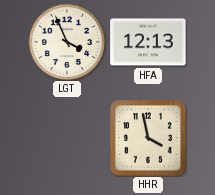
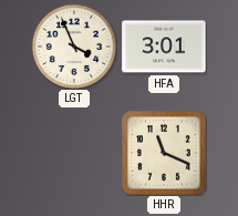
HFA: 12:13 -> 3:01 (164, 47)
HHR: 3:58 -> 11:19 (164, 153)
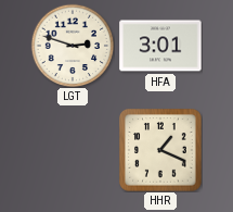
LGT: 3:56 -> 2:48 (73, 46)
HHR: 11:19 -> 1:19 (160, 150)
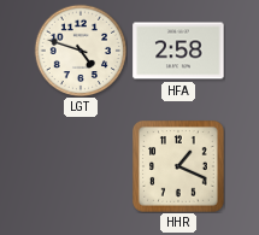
LGT: 2:48 -> 4:48 (81, 51)
HFA: 3:01 -> 2:58 (178, 51)
